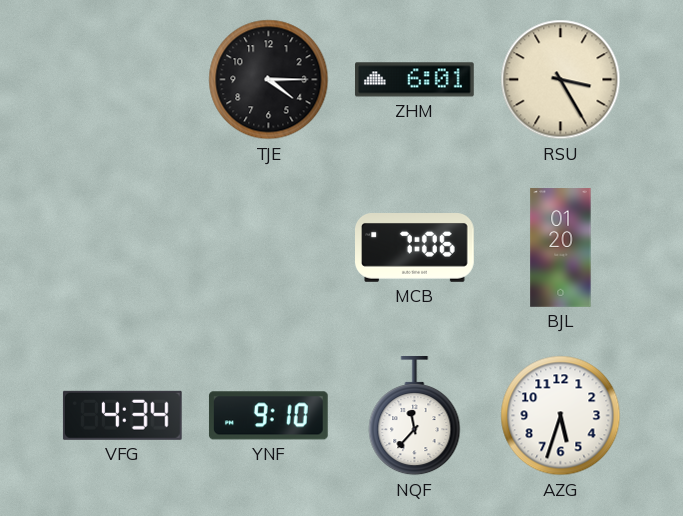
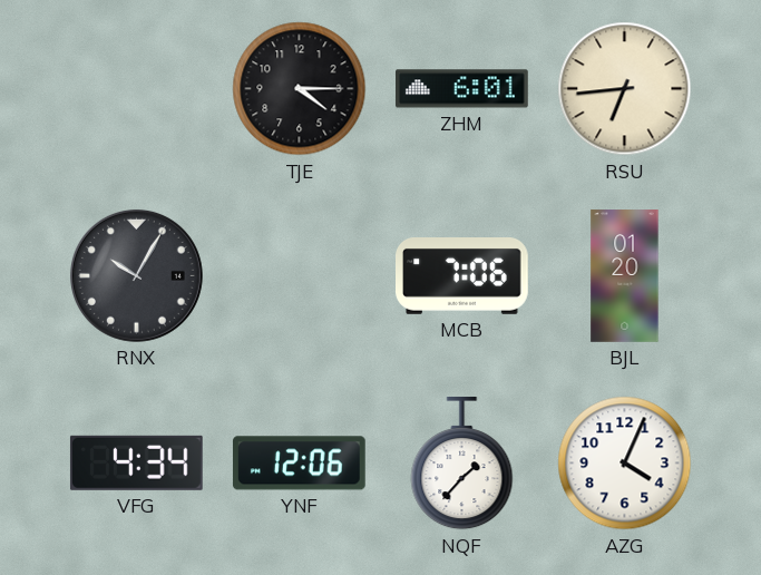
RSU: 3:25 -> 6:44 (625, 89)
RNX: none -> 10:05 (136, 275)
YNF: 9:10 -> 12:06 (299, 464)
NQF: 11:37 -> 1:37 (462, 465)
AZG: 5:33 -> 4:04 (625, 464)
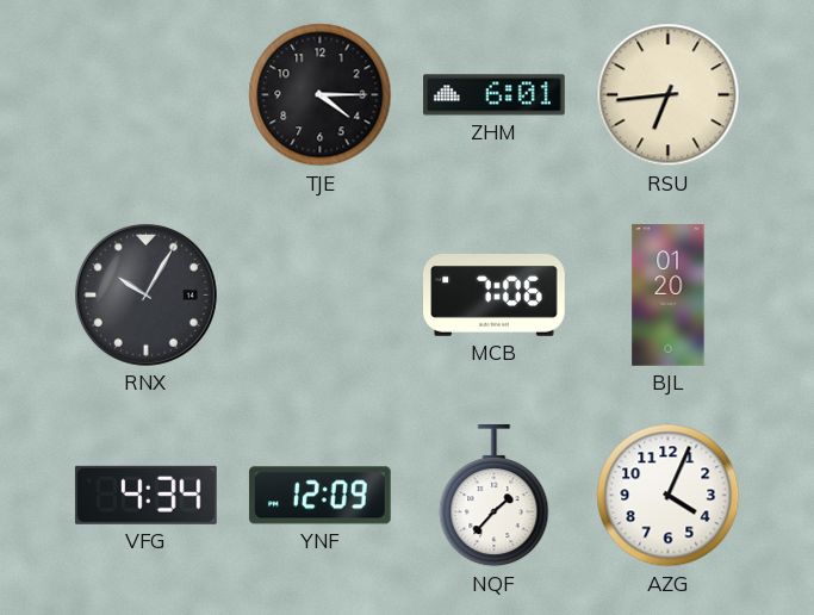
YNF: 12:06 -> 12:09 (319, 496)
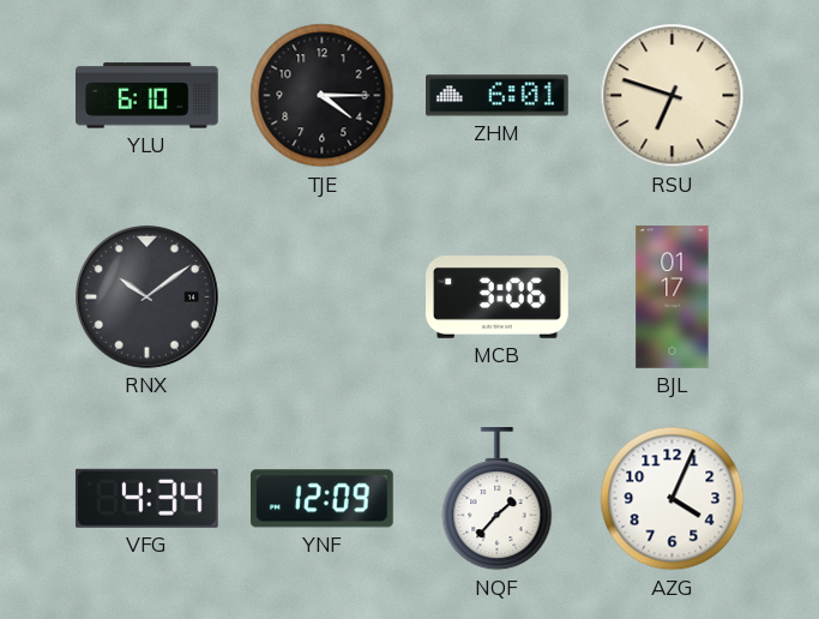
YLU: none -> 6:10 (147, 96)
RSU: 6:44 -> 6:48 (673, 96)
RNX: 10:05 -> 10:09 (146, 296)
MCB: 7:06 -> 3:06 (498, 298)
BJL: 01:20 -> 01:17 (673, 298)
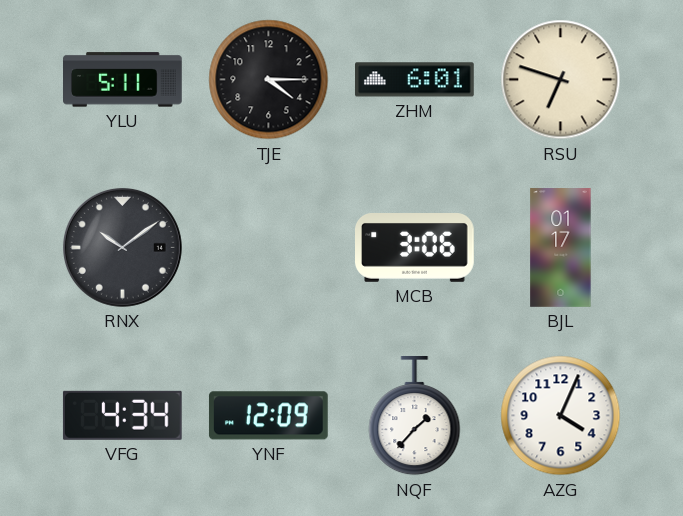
YLU: 6:10 -> 5:11 (123, 80)
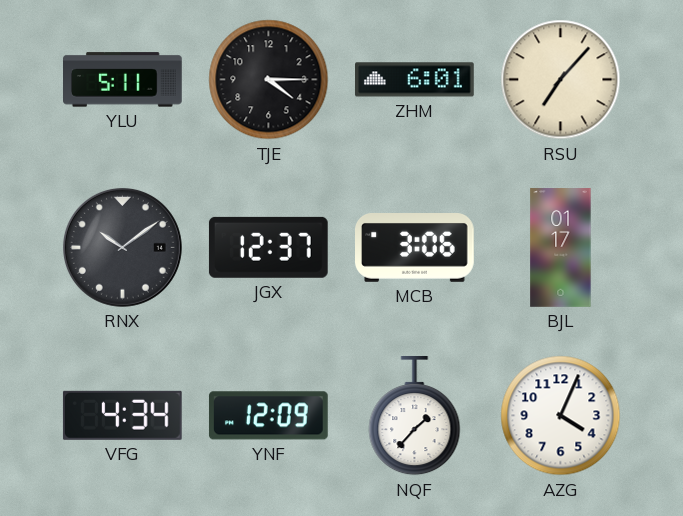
RSU: 6:48 -> 7:07 (561, 80)
JGX: none -> 12:37 (268, 247)
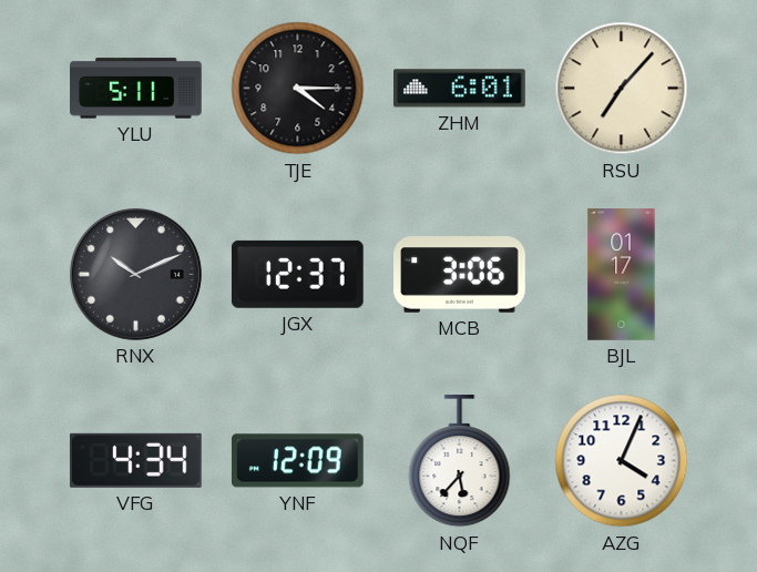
RNX: 10:09 -> 10:11 (135, 274)
NQF: 1:37 -> 5:37 (460, 462)
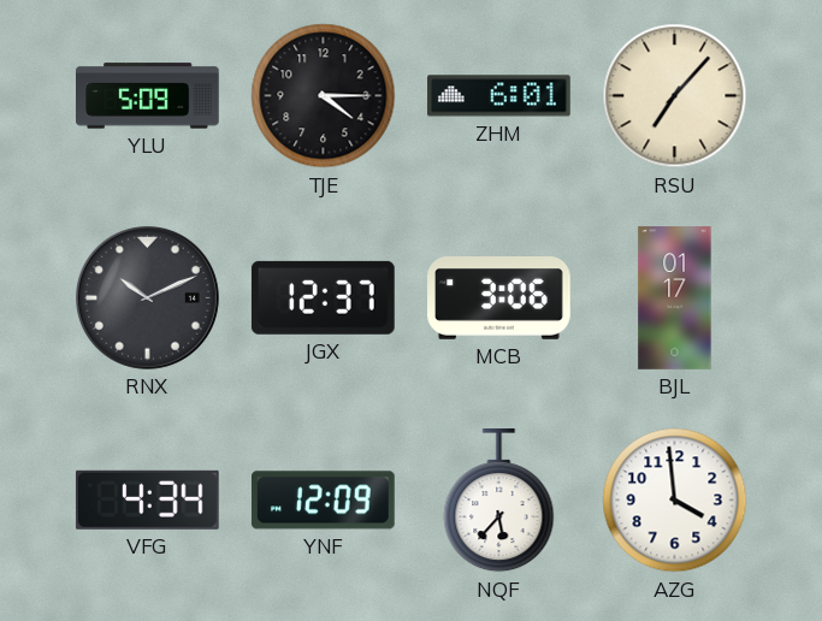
YLU: 5:11 -> 5:09 (148, 96)
AZG: 4:04 -> 3:59 (675, 501)
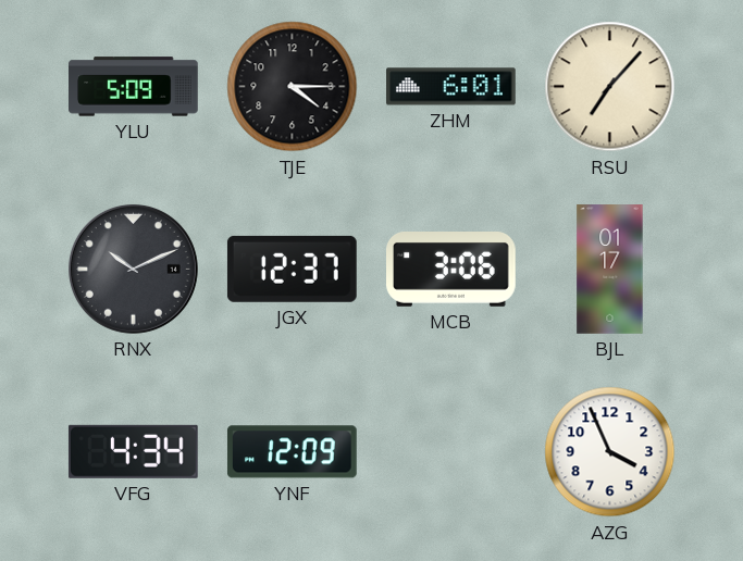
NQF: 5:37 -> none (499, 502)
AZG: 3:59 -> 3:56 (610, 452)
